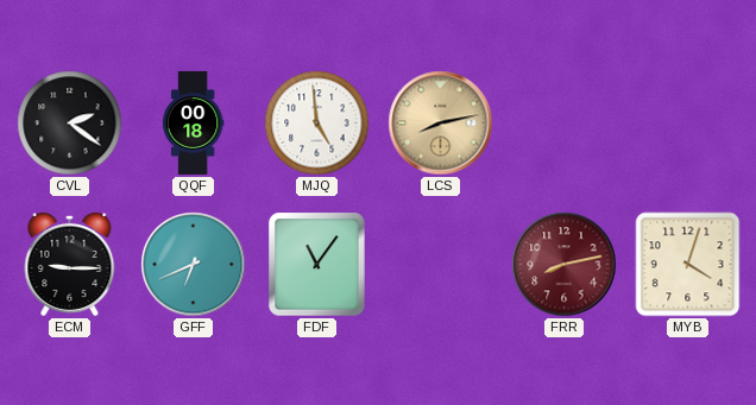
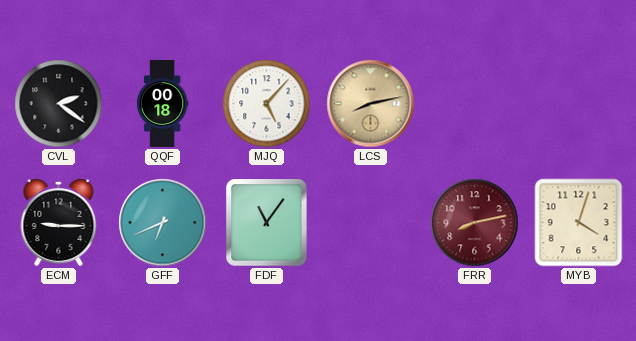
MJQ: 4:59 -> 5:07 (267, 104)
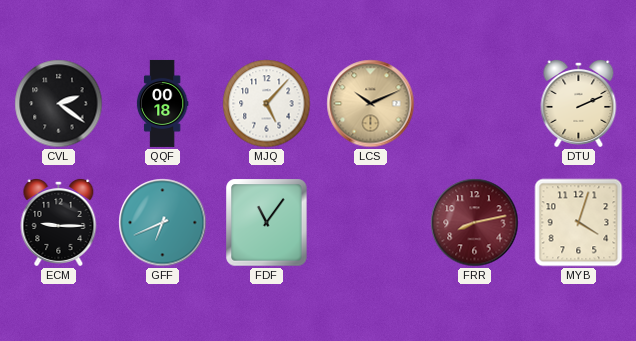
LCS: 8:13 -> 10:11 (371, 104)
DTU: none -> 2:11 (579, 103)
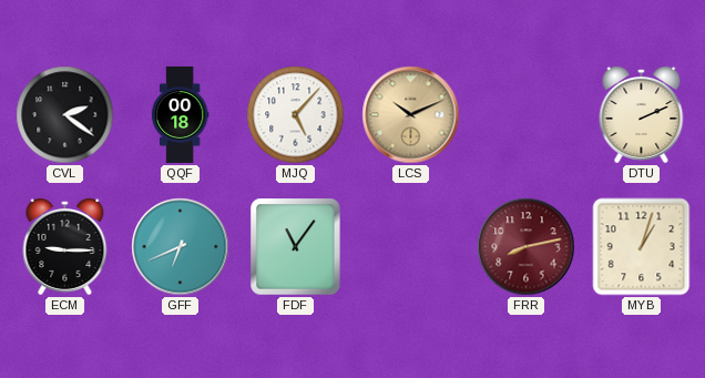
MYB: 4:03 -> 1:03 (642, 247)
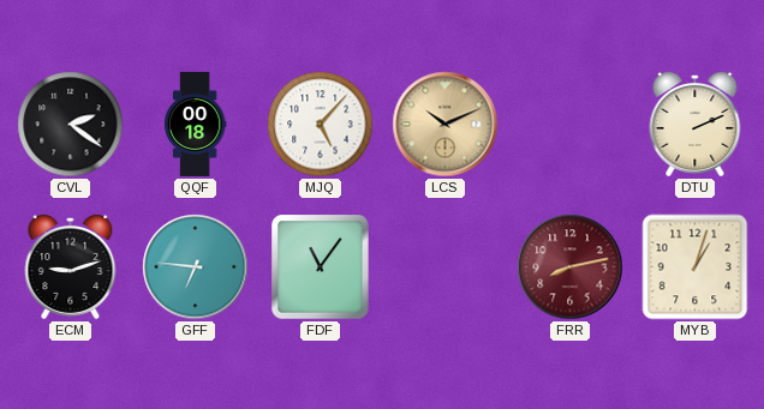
ECM: 9:15 -> 9:12 (71, 266)
GFF: 6:41 -> 6:46 (196, 267)
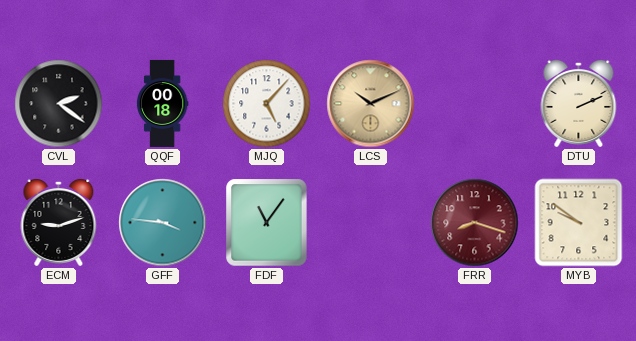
GFF: 6:46 -> 3:46 (163, 223)
FRR: 8:13 -> 8:18 (475, 223)
MYB: 1:03 -> 9:51 (579, 223)
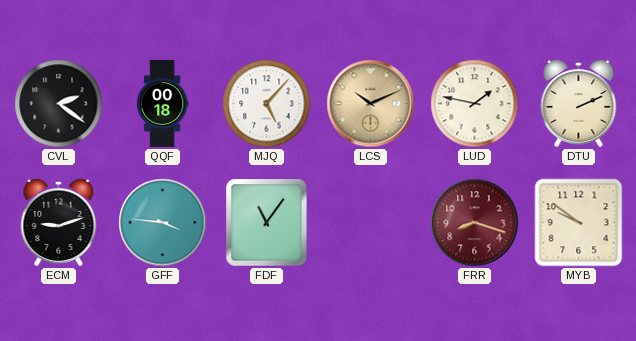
LUD: none -> 1:47 (475, 104)
